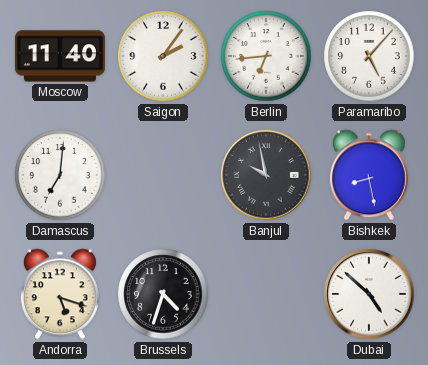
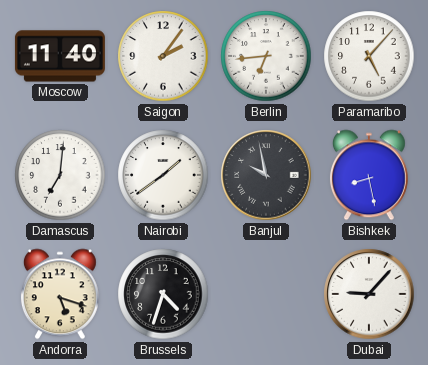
Nairobi: none -> 1:39 (163, 175)
Dubai: 4:52 -> 9:07 (369, 294)
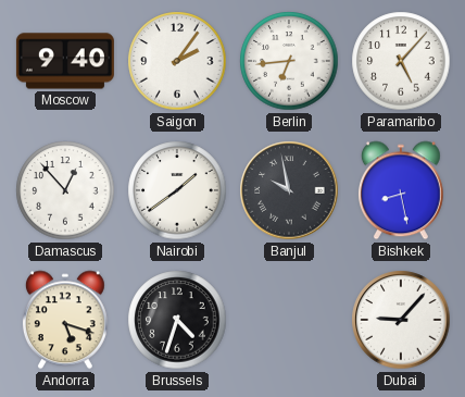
Moscow: 11:40 -> 9:40 (65, 61)
Damascus: 7:01 -> 12:53 (65, 190)
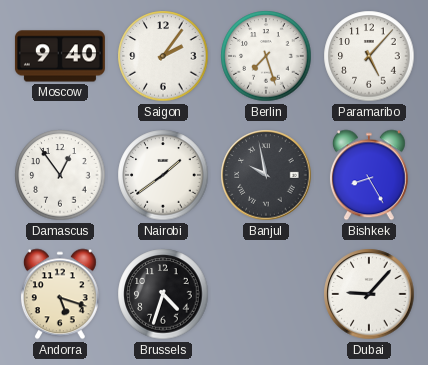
Berlin: 6:44 -> 7:27 (266, 56)
Damascus: 12:53 -> 12:54 (60, 175)
Bishkek: 8:28 -> 8:25 (369, 175)
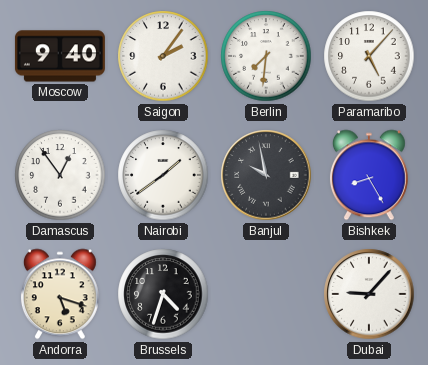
Berlin: 7:27 -> 7:31 (266, 56)
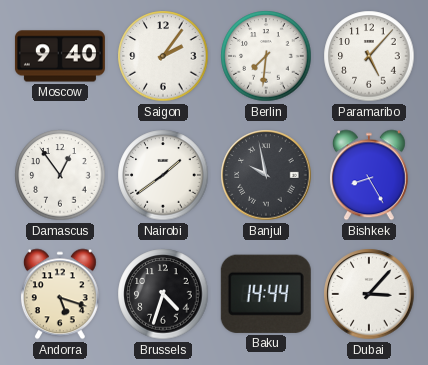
Baku: none -> 14:44 (266, 294)
Dubai: 9:07 -> 3:07 (369, 294)
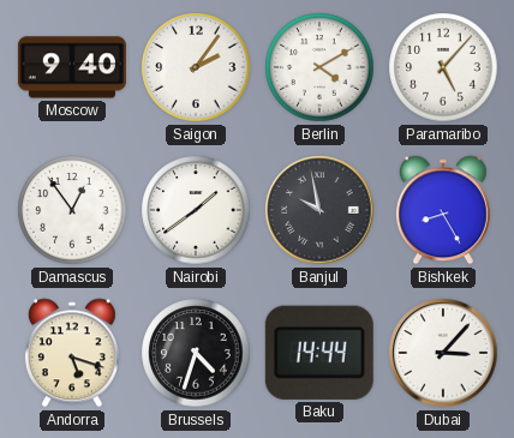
Berlin: 7:31 -> 4:10 (319, 67)
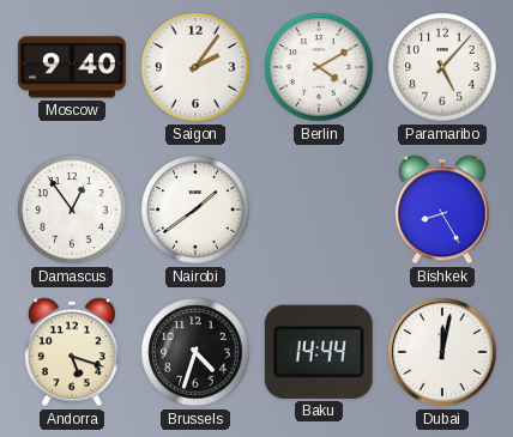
Banjul: 9:58 -> none (319, 210)
Dubai: 3:07 -> 12:02 (442, 352)
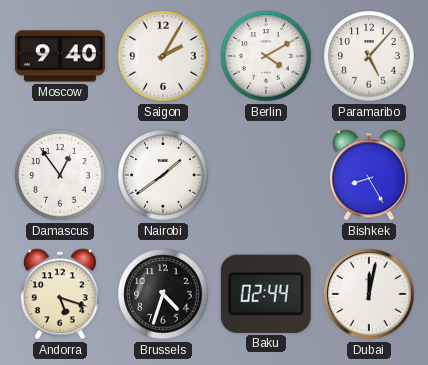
Saigon: 2:06 -> 2:05 (163, 56)
Baku: 14:44 -> 02:44 (266, 294)
